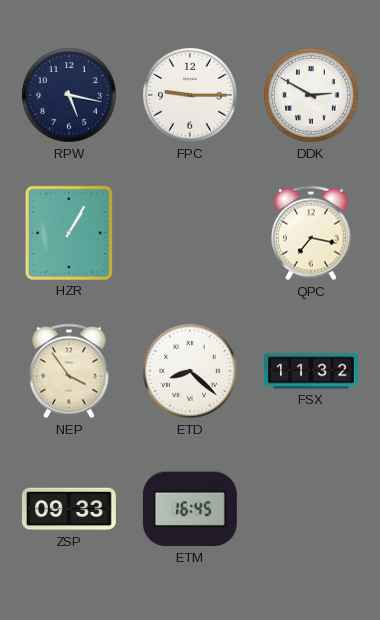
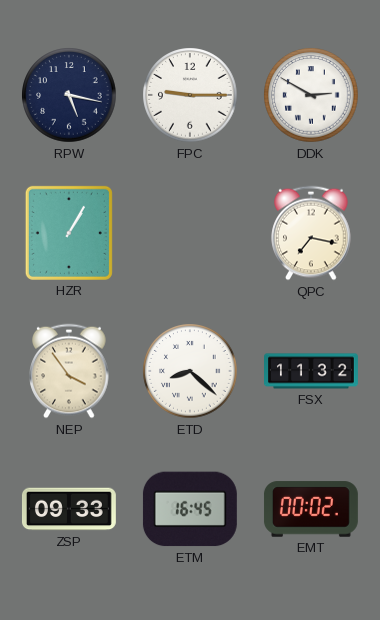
EMT: none -> 00:02 (311, 509)
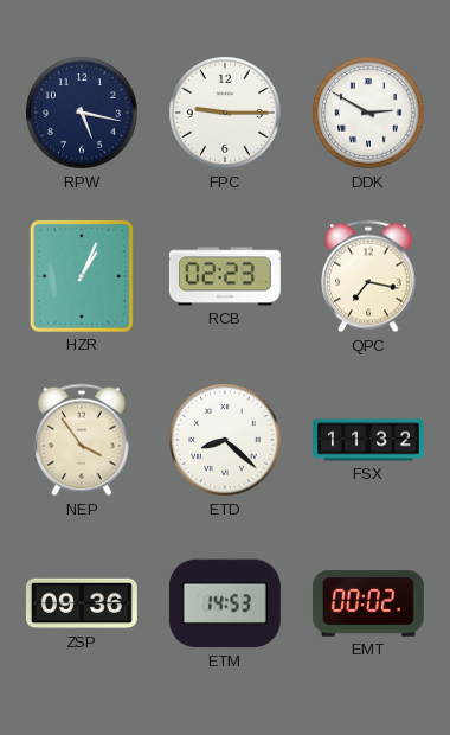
HZR: 1:05 -> 1:04 (82, 276)
RCB: none -> 02:23 (225, 276)
ZSP: 09:33 -> 09:36 (82, 603)
ETM: 16:45 -> 14:53 (225, 603)
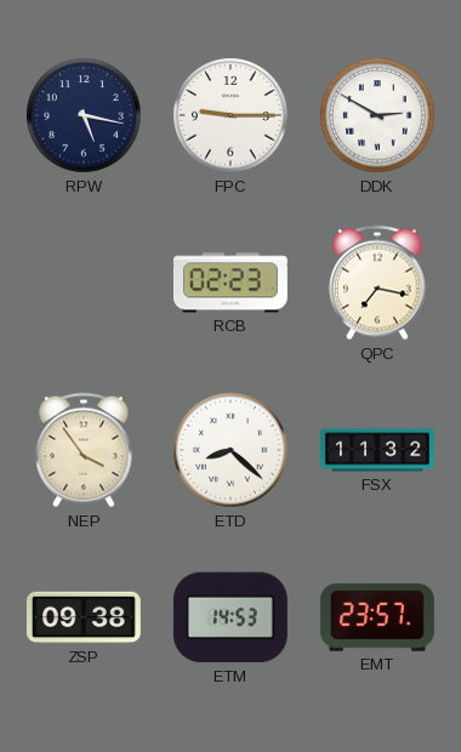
HZR: 1:04 -> none (82, 276)
ZSP: 09:36 -> 09:38 (84, 617)
EMT: 00:02 -> 23:57 (377, 617)
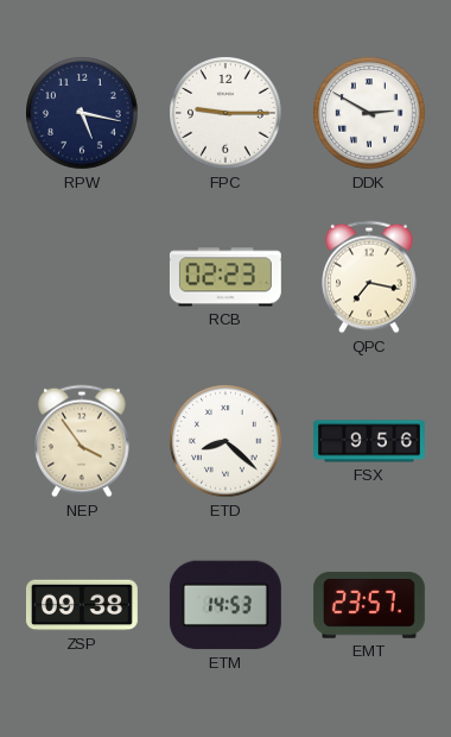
FSX: 11:32 -> 9:56 (370, 441)
